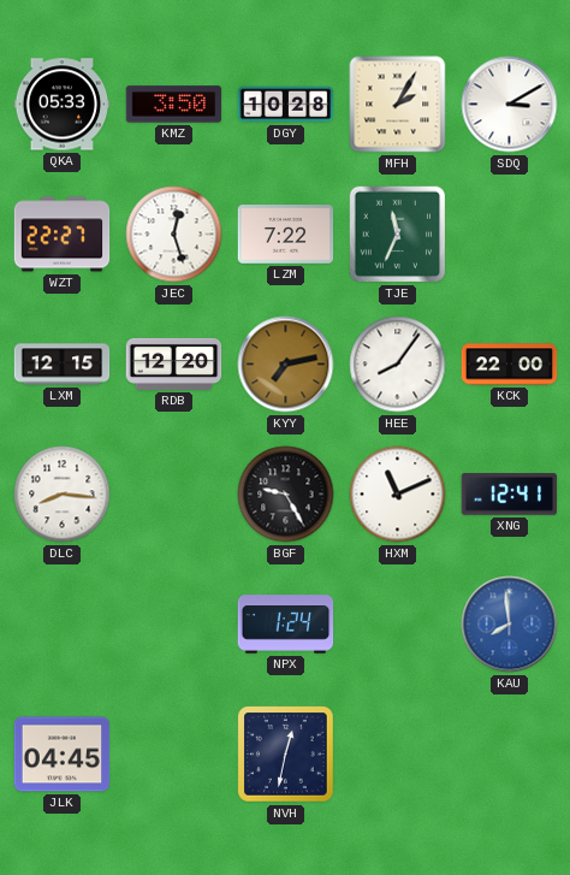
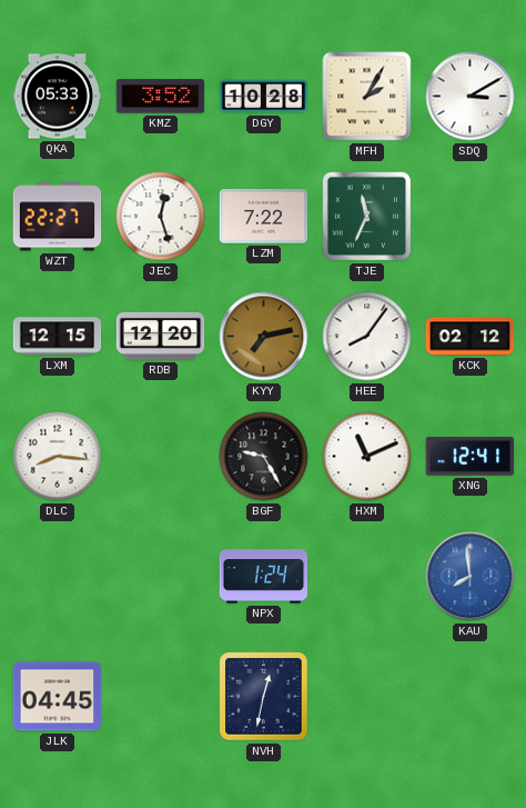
KMZ: 3:50 -> 3:52 (161, 97)
KCK: 22:00 -> 02:12 (471, 337)
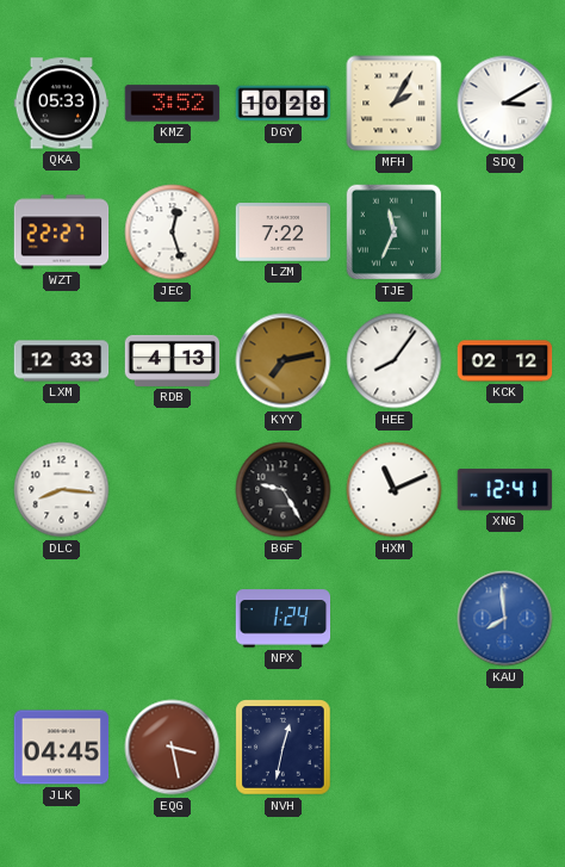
LXM: 12:15 -> 12:33 (62, 361)
RDB: 12:20 -> 4:13 (173, 360)
EQG: none -> 3:28 (173, 748)
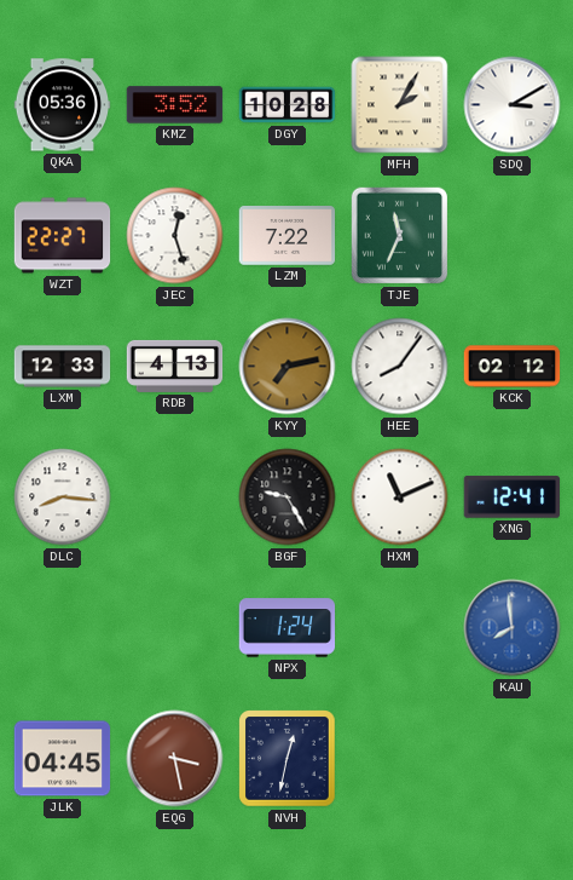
QKA: 05:33 -> 05:36 (63, 105)
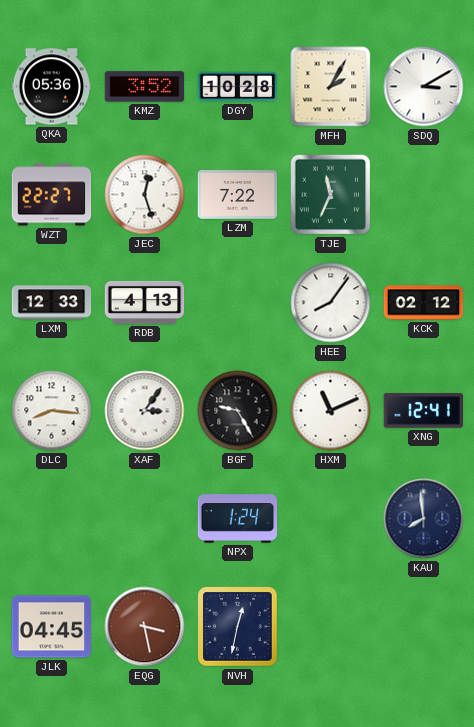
KYY: 7:13 -> none (288, 367)
XAF: none -> 3:06 (145, 411)
KAU dial: blue -> navy (424, 519)
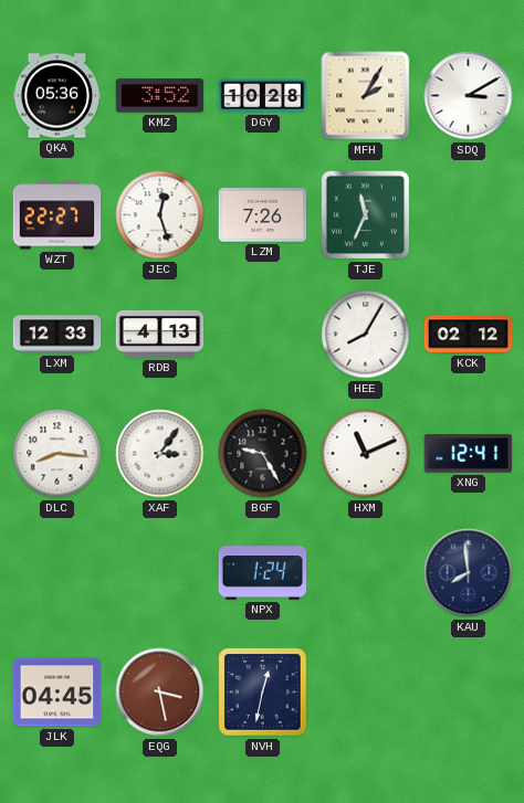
LZM: 7:22 -> 7:26 (263, 215)
HEE: 8:06 -> 8:05 (366, 335)
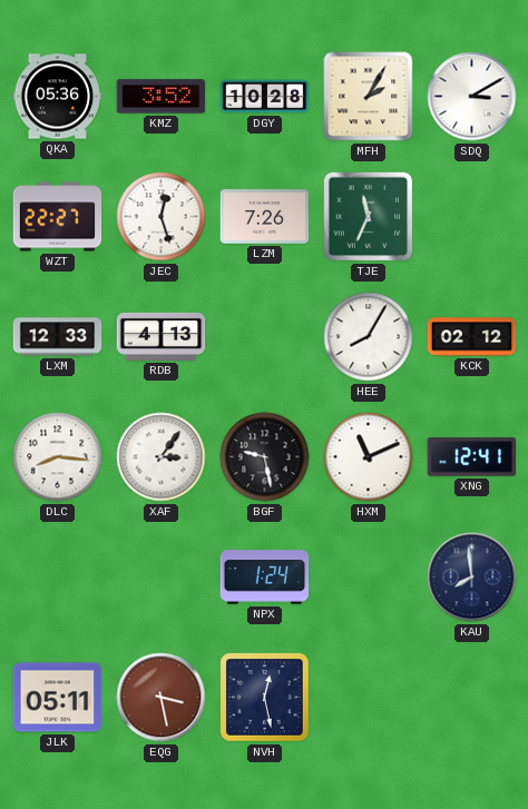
BGF: 9:25 -> 9:28 (265, 457)
JLK: 04:45 -> 05:11 (58, 698)
NVH: 12:32 -> 12:28 (265, 698)
